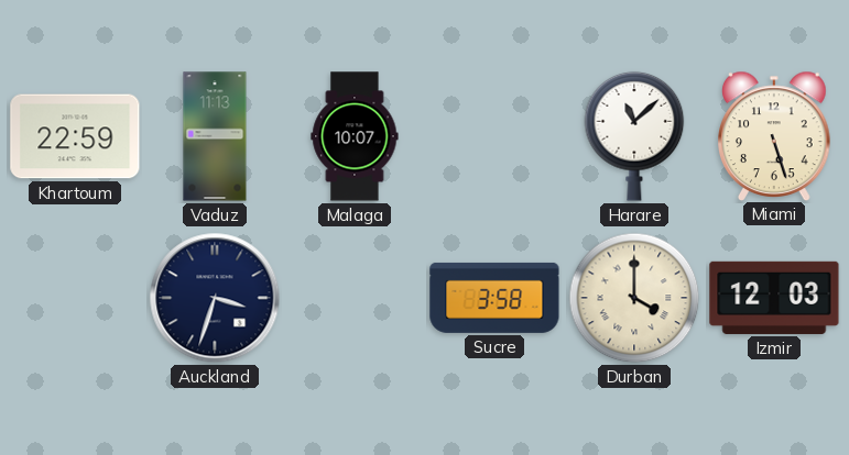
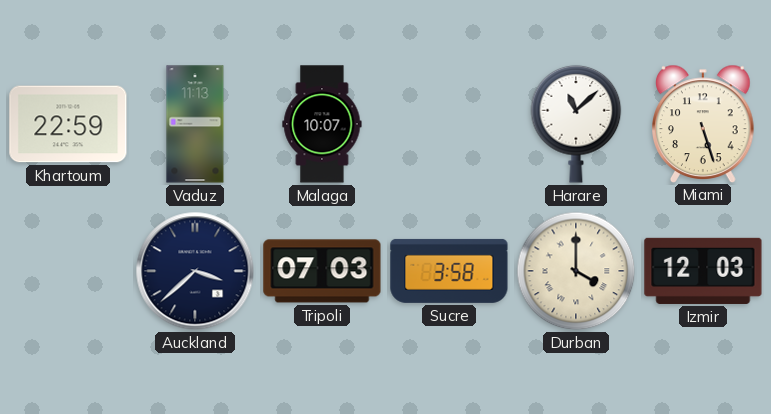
Auckland: 3:33 -> 3:38 (195, 271)
Tripoli: none -> 07:03 (322, 271)
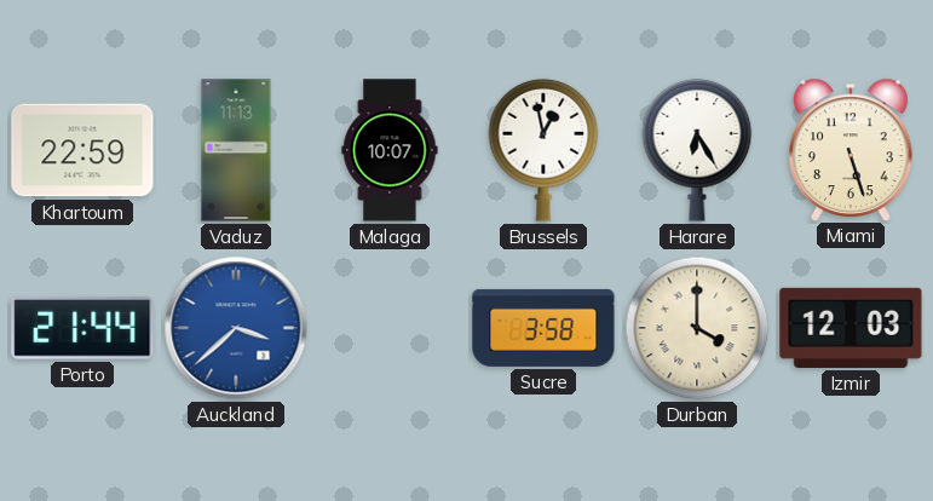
Brussels: none -> 12:58 (543, 150)
Harare: 11:08 -> 6:25 (697, 150)
Porto: none -> 21:44 (82, 328)
Auckland dial: navy -> blue (236, 328)
Tripoli: 07:03 -> none (322, 271)
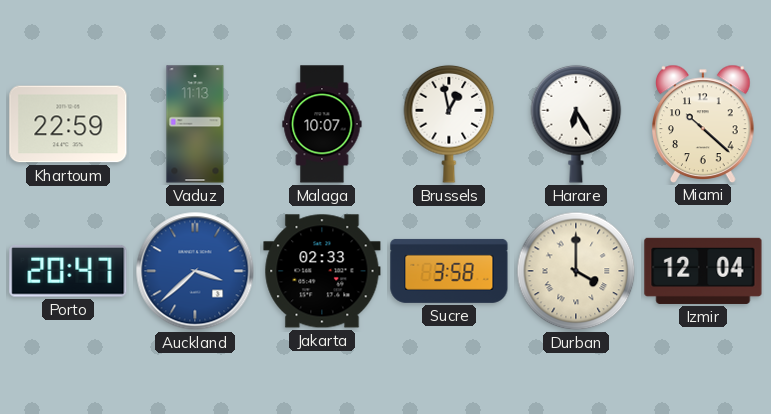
Miami: 5:27 -> 10:22 (703, 123)
Porto: 21:44 -> 20:47 (68, 271)
Jakarta: none -> 02:33 (322, 271)
Izmir: 12:03 -> 12:04 (703, 271)
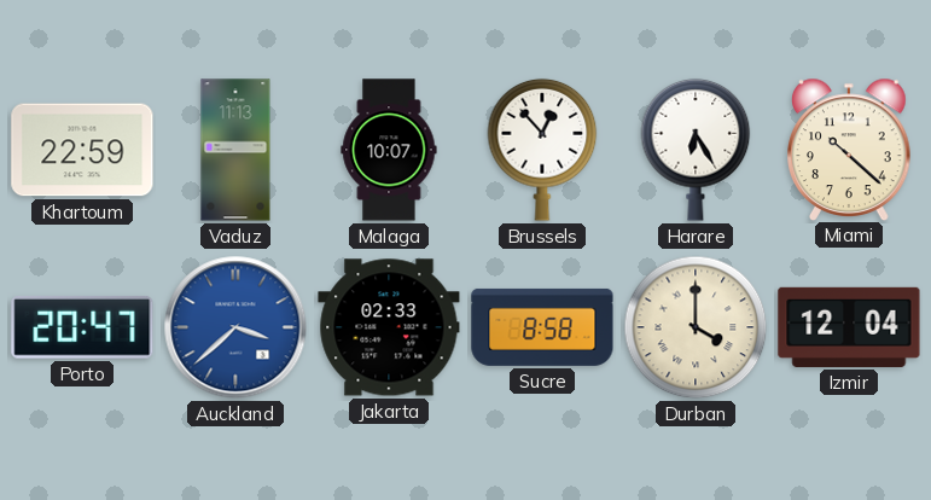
Brussels: 12:58 -> 12:53 (542, 150)
Sucre: 3:58 -> 8:58 (542, 327)
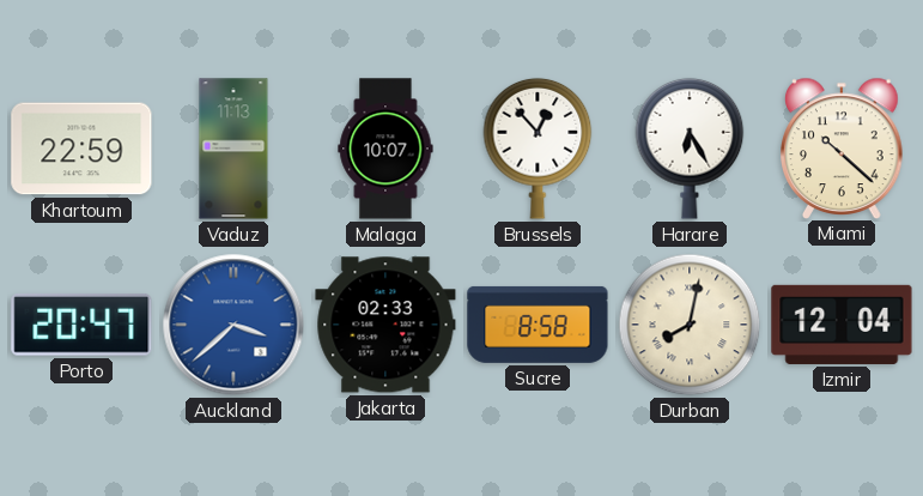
Durban: 4:00 -> 8:02 (690, 325)
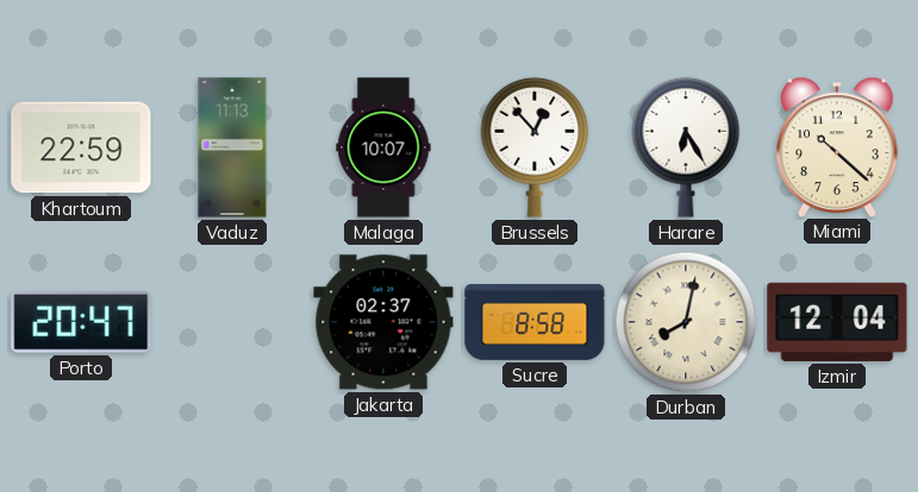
Auckland: 3:38 -> none (233, 325)
Jakarta: 02:33 -> 02:37 (383, 322)
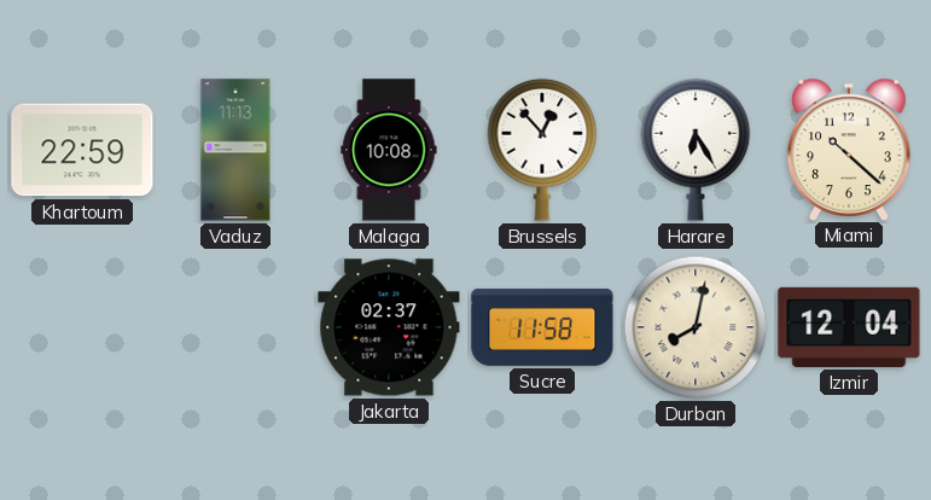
Malaga: 10:07 -> 10:08 (389, 150)
Porto: 20:47 -> none (81, 322)
Sucre: 8:58 -> 11:58 (542, 327)
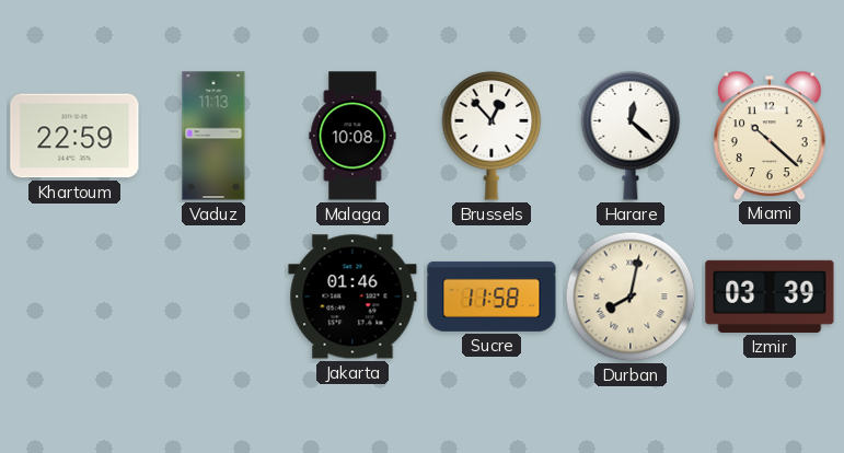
Harare: 6:25 -> 12:22 (631, 136)
Jakarta: 02:37 -> 01:46 (352, 297)
Izmir: 12:04 -> 03:39 (770, 297)
